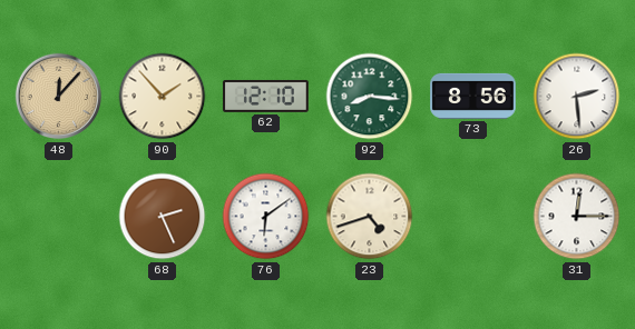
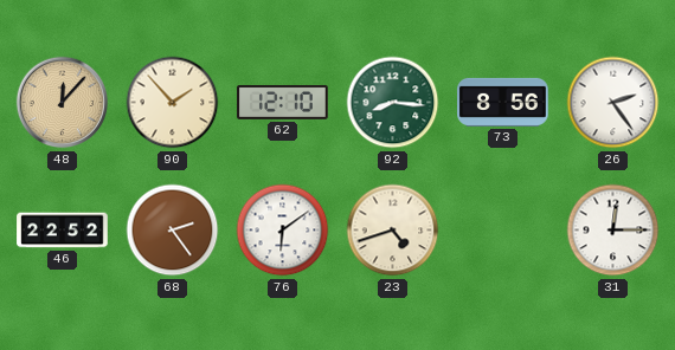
26: 2:29 -> 2:24 (613, 103)
46: none -> 22:52 (63, 231)
68: 2:26 -> 2:24 (173, 231)
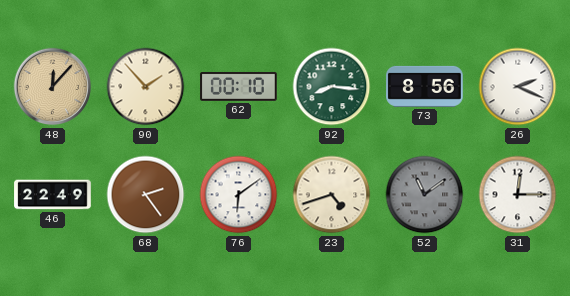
62: 12:10 -> 00:10 (239, 87)
26: 2:24 -> 2:19 (518, 87)
46: 22:52 -> 22:49 (53, 195)
52: none -> 11:09 (425, 195)
